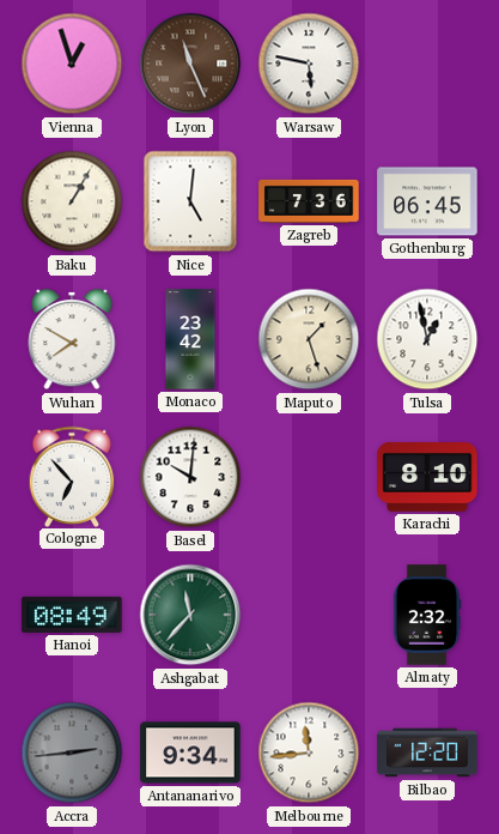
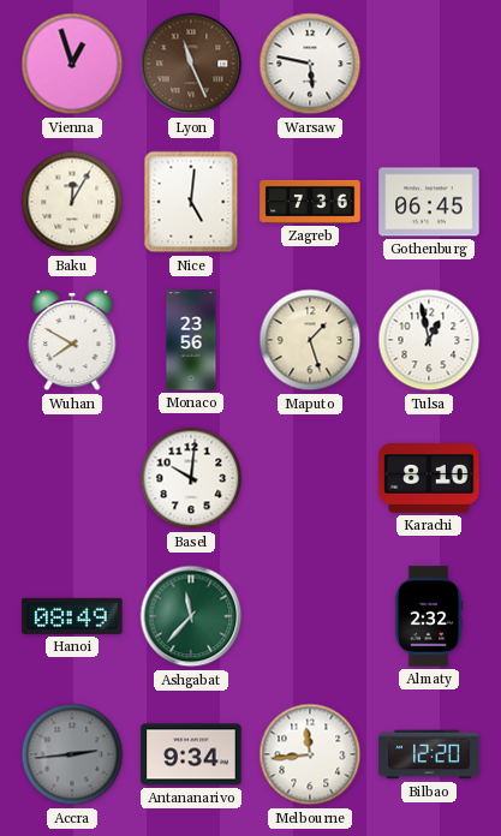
Baku: 1:05 -> 12:05 (72, 202)
Monaco: 23:42 -> 23:56 (191, 340)
Cologne: 6:53 -> none (72, 476)
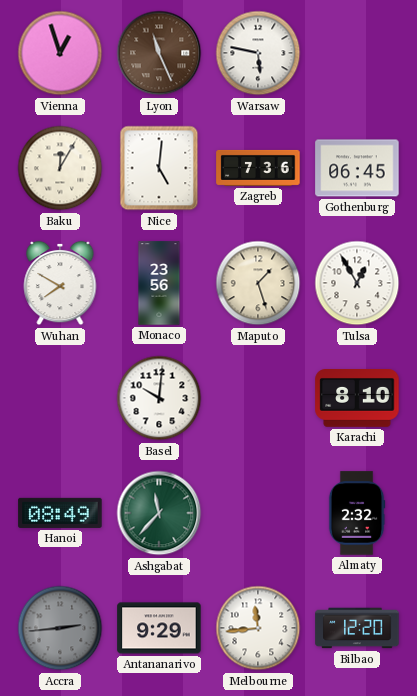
Tulsa: 12:58 -> 12:55 (357, 283)
Antananarivo: 9:34 -> 9:29 (159, 628)
